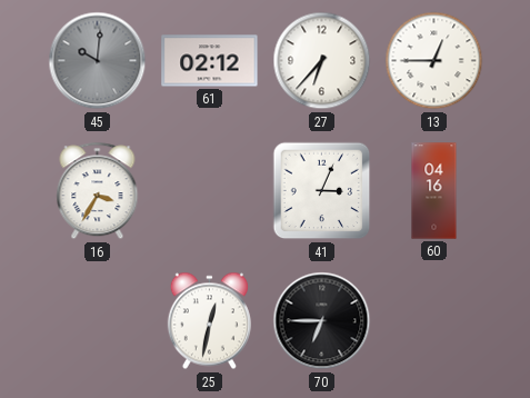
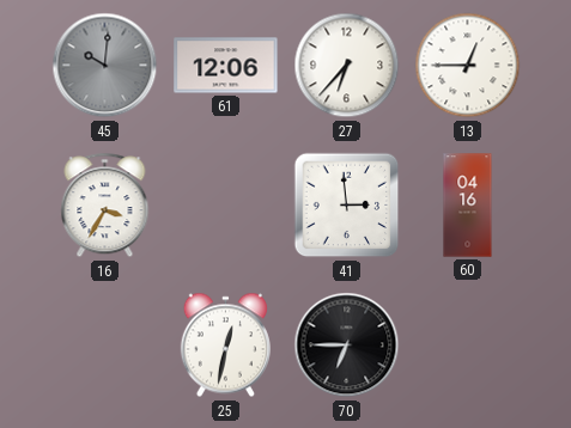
61: 02:12 -> 12:06 (226, 66)
41: 3:04 -> 2:59 (347, 206)
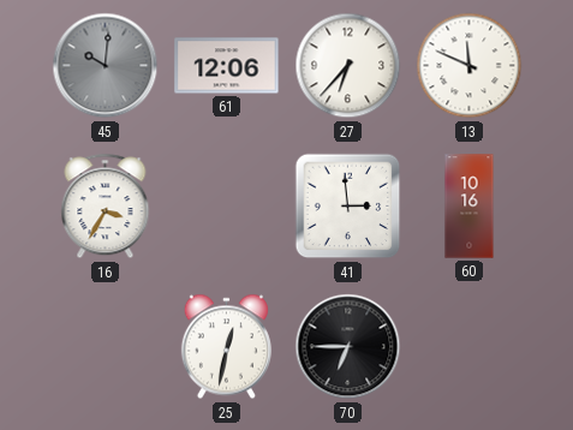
13: 12:45 -> 11:49 (470, 66)
60: 04:16 -> 10:16 (470, 207)
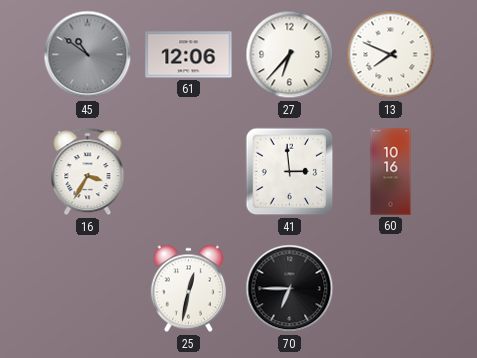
45: 10:01 -> 10:51 (88, 55)
13: 11:49 -> 7:49 (391, 55)
